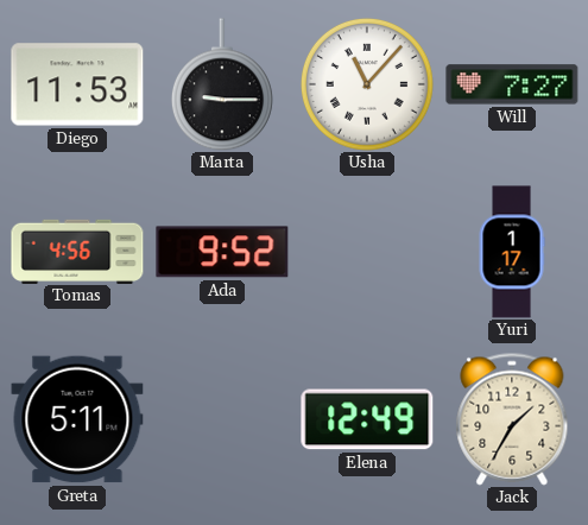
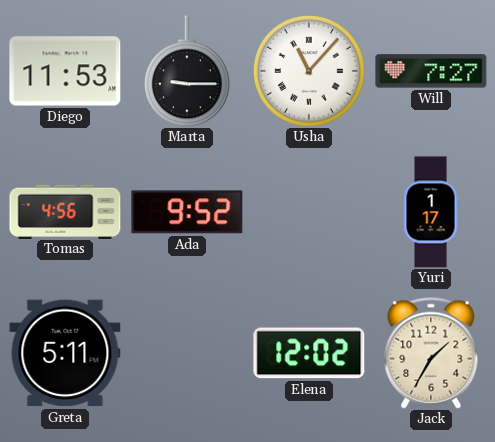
Elena: 12:49 -> 12:02 (309, 353)
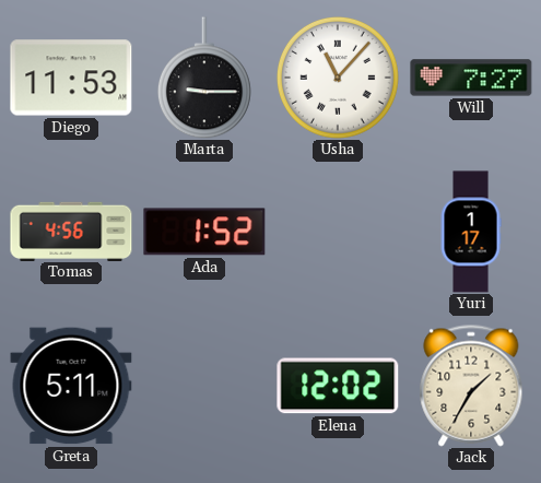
Ada: 9:52 -> 1:52 (204, 232)
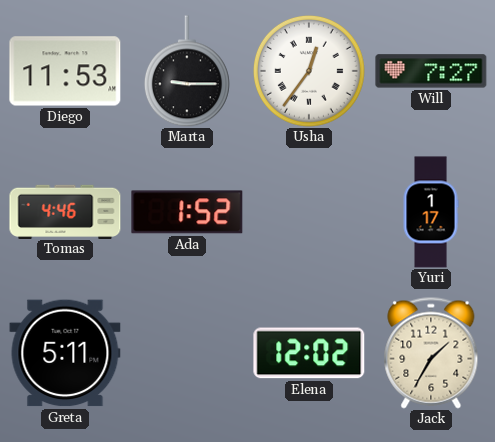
Usha: 11:07 -> 12:36 (309, 71)
Tomas: 4:56 -> 4:46 (65, 211)
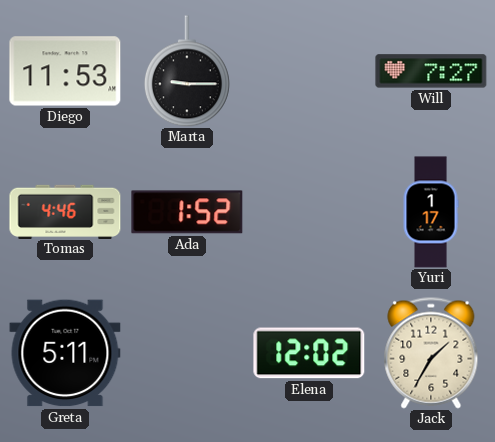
Usha: 12:36 -> none (309, 71)
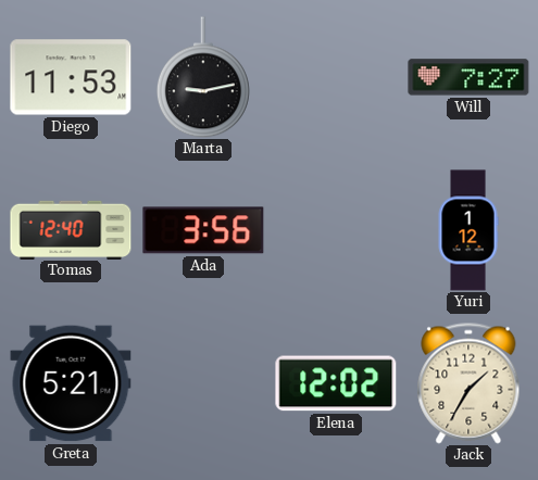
Marta: 9:15 -> 9:13 (203, 77)
Tomas: 4:46 -> 12:40 (71, 229)
Ada: 1:52 -> 3:56 (203, 230)
Yuri: 1:17 -> 1:12 (468, 230)
Greta: 5:11 -> 5:21 (71, 383)
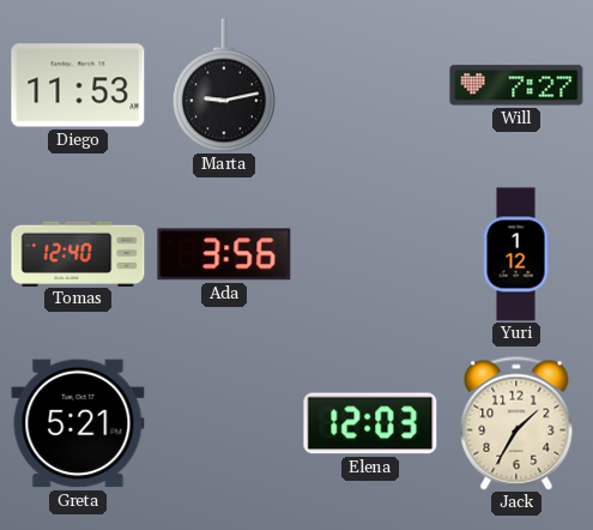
Elena: 12:02 -> 12:03 (370, 423)
